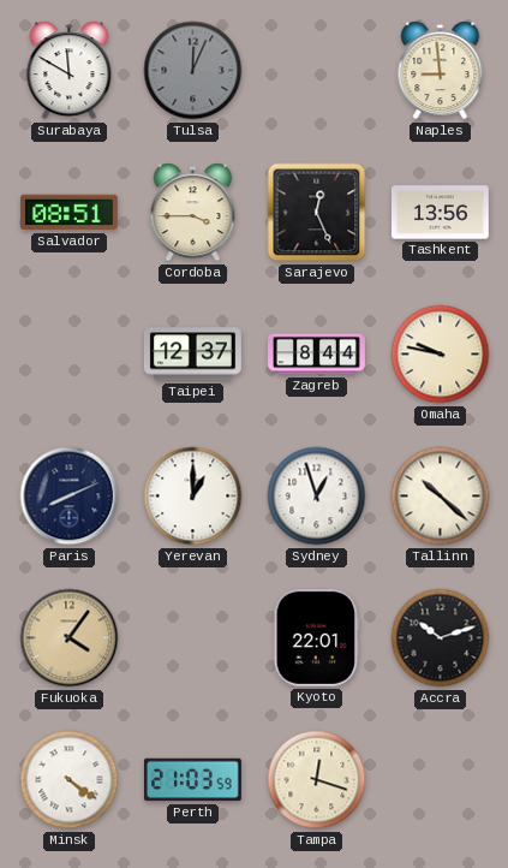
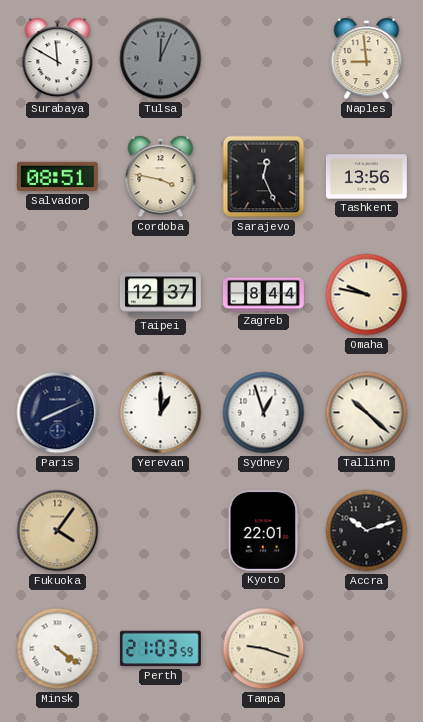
Cordoba: 3:45 -> 3:47 (161, 177)
Tampa: 12:18 -> 9:18 (264, 649)
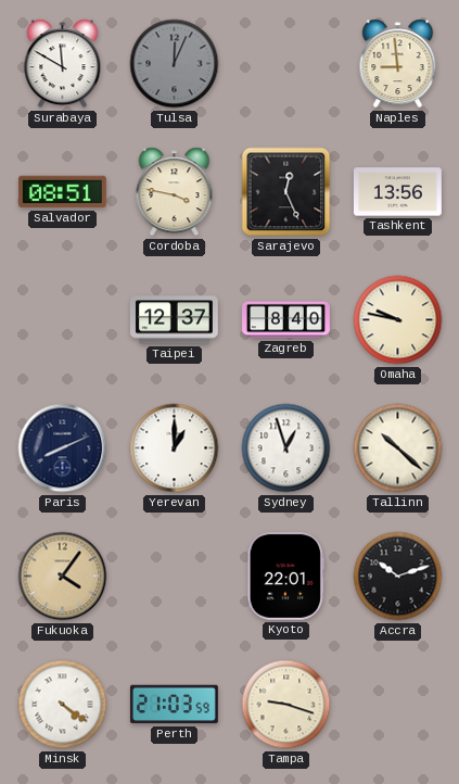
Zagreb: 8:44 -> 8:40 (286, 320)
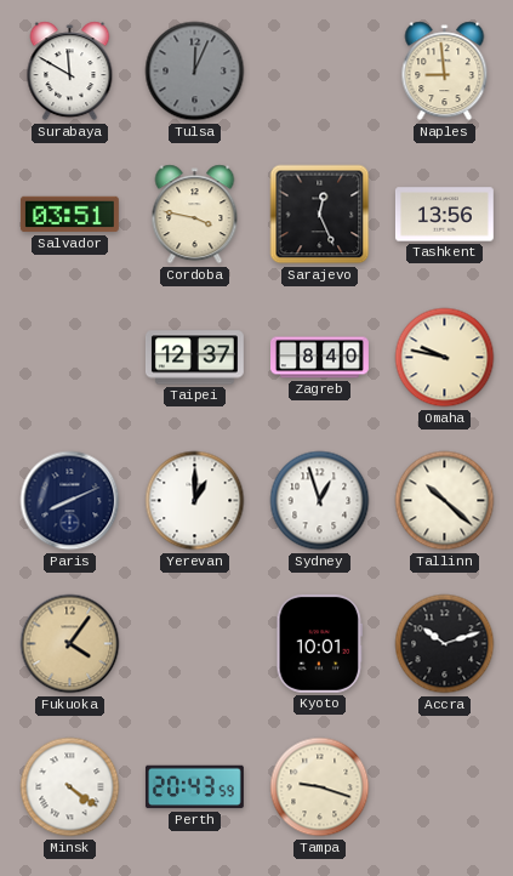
Salvador: 08:51 -> 03:51 (69, 215)
Kyoto: 22:01 -> 10:01 (319, 643)
Perth: 21:03 -> 20:43 (194, 787)
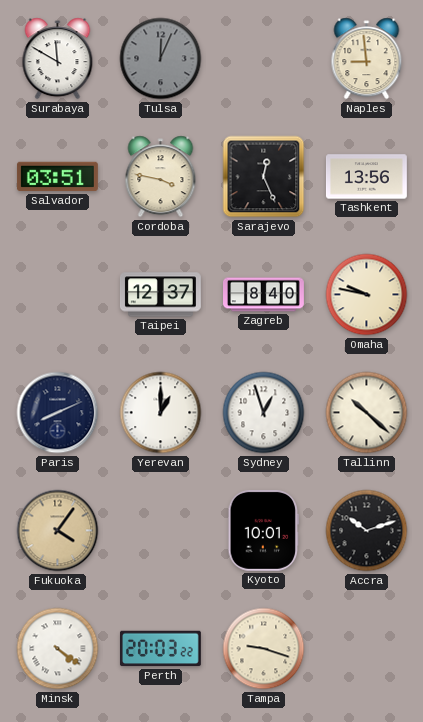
Perth: 20:43 -> 20:03 (160, 649)
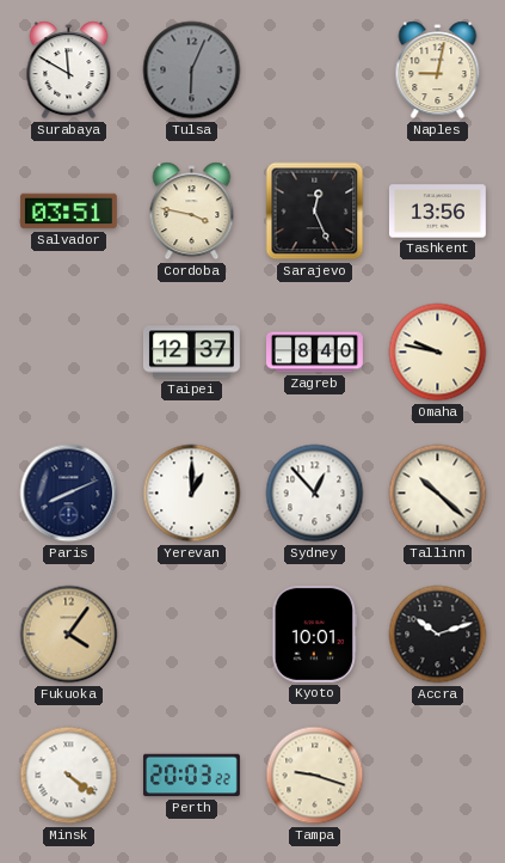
Tulsa: 12:04 -> 6:04 (192, 71)
Naples: 8:59 -> 9:02 (438, 71)
Sydney: 12:57 -> 12:53 (315, 494)
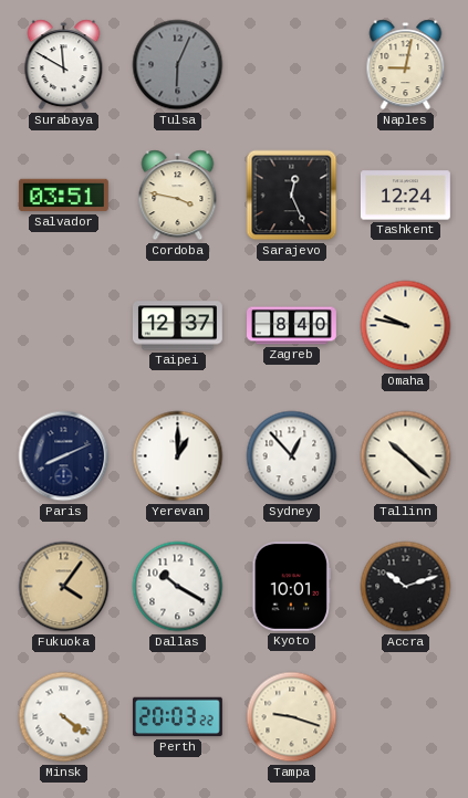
Tashkent: 13:56 -> 12:24 (405, 196)
Dallas: none -> 10:20 (178, 587)
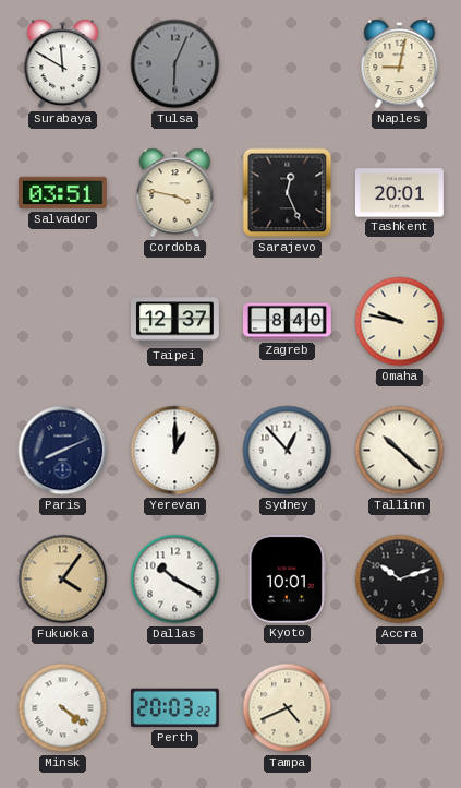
Tashkent: 12:24 -> 20:01 (399, 193)
Tampa: 9:18 -> 4:41 (288, 708)
